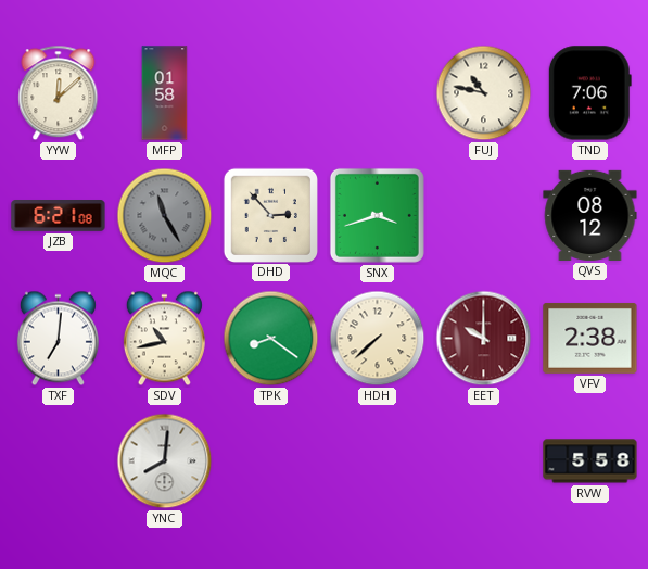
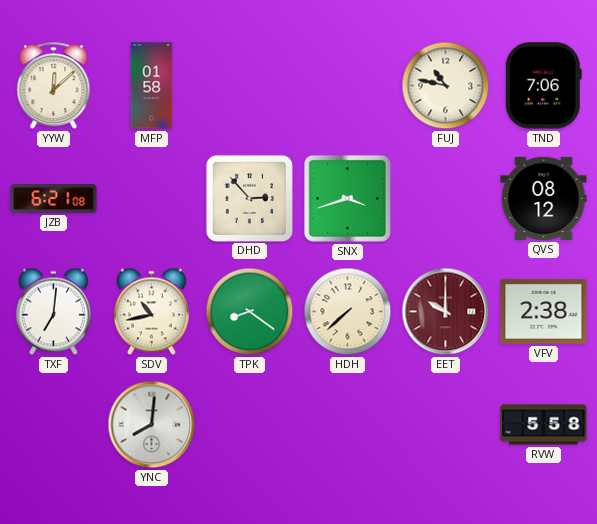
MQC: 11:25 -> none (165, 216)
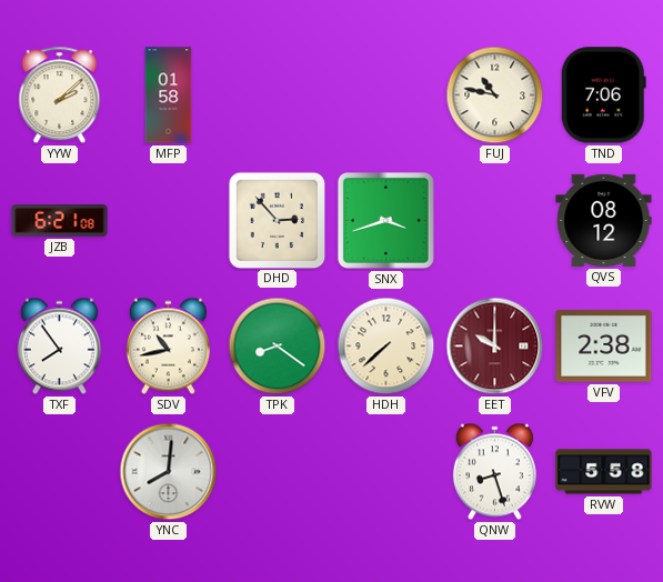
YYW: 12:08 -> 2:08 (60, 96)
TXF: 7:01 -> 7:54 (59, 347)
QNW: none -> 8:27 (494, 472)
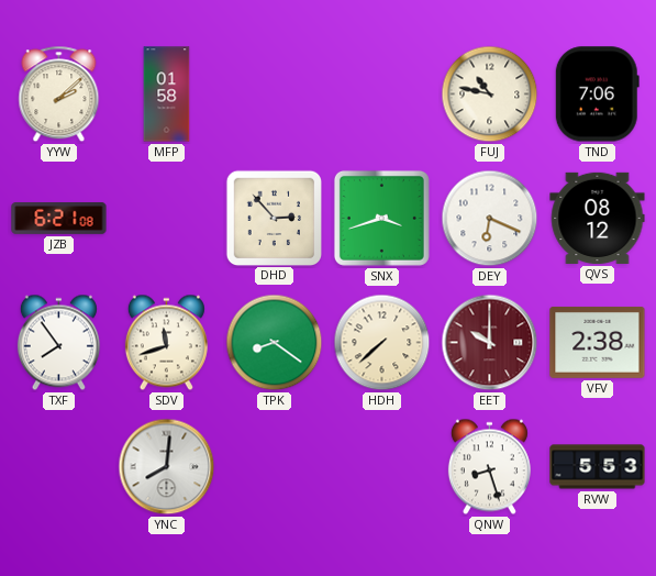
DEY: none -> 6:19 (490, 219)
SDV: 10:43 -> 11:42 (166, 343)
RVW: 5:58 -> 5:53 (598, 467)
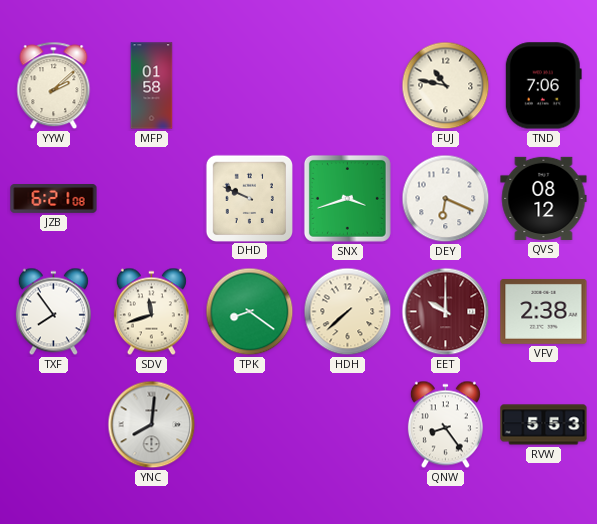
DHD: 2:53 -> 9:49 (249, 198)
QNW: 8:27 -> 8:24 (445, 425)
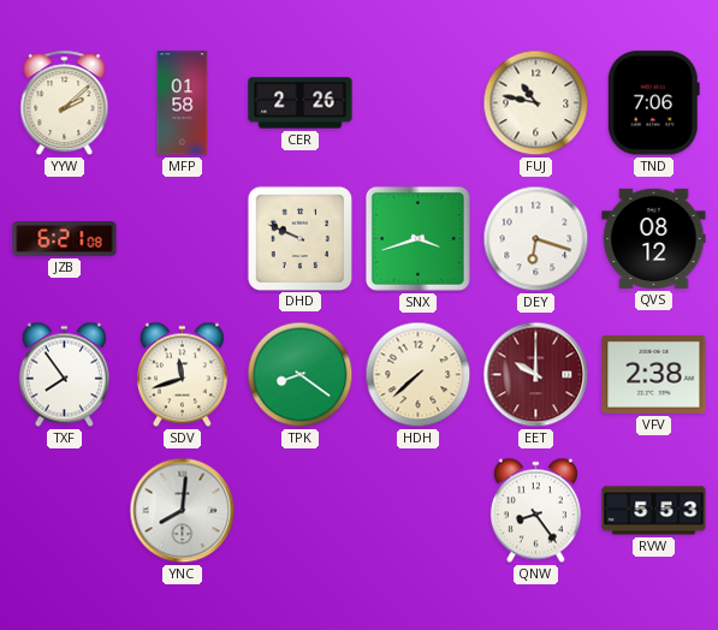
CER: none -> 2:26 (301, 103)
DEY: 6:19 -> 6:18 (536, 239)
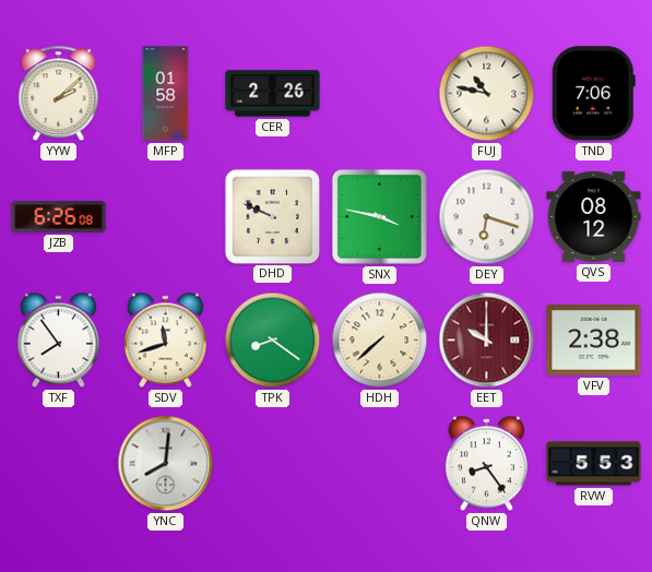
JZB: 6:21 -> 6:26 (59, 217)
SNX: 3:42 -> 3:47 (379, 216)
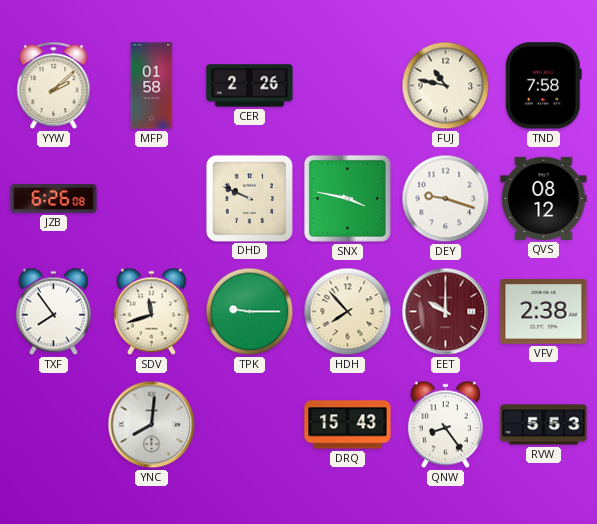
TND: 7:06 -> 7:58 (543, 86)
DEY: 6:18 -> 9:18 (446, 199)
TPK: 8:21 -> 9:15 (250, 312)
HDH: 7:38 -> 7:53 (348, 312)
DRQ: none -> 15:43 (348, 425)
